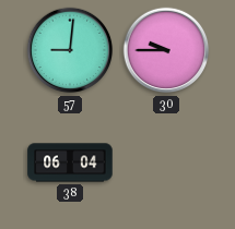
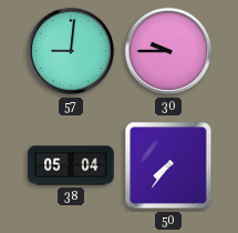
38: 06:04 -> 05:04 (71, 165)
50: none -> 7:36 (168, 165)
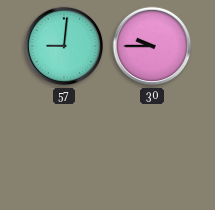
38: 05:04 -> none (71, 165)
50: 7:36 -> none (168, 165)
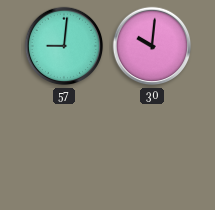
30: 9:45 -> 10:01 (152, 46)
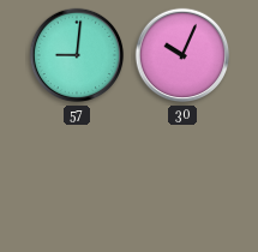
30: 10:01 -> 10:04 (182, 55)
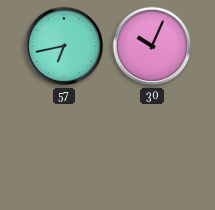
57: 9:01 -> 6:43 (64, 46)
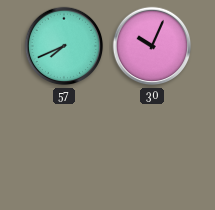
57: 6:43 -> 7:41 (64, 46)
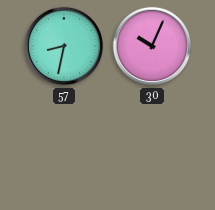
57: 7:41 -> 8:32 (64, 46)
